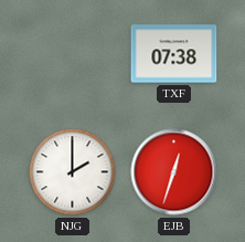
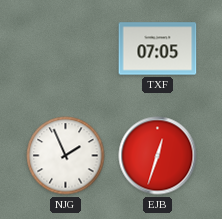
TXF: 07:38 -> 07:05 (158, 49)
NJG: 2:00 -> 1:56 (66, 156)
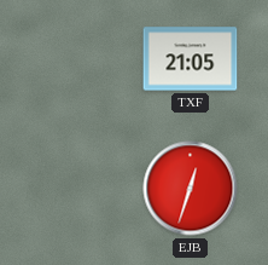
TXF: 07:05 -> 21:05 (191, 59)
NJG: 1:56 -> none (66, 156)
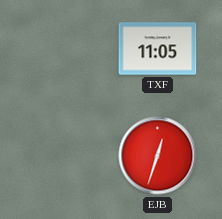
TXF: 21:05 -> 11:05 (158, 49)
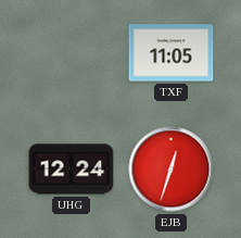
UHG: none -> 12:24 (72, 170)
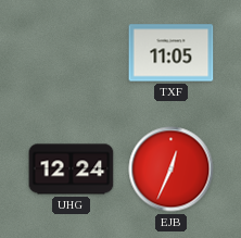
EJB: 12:33 -> 12:34 (172, 170)
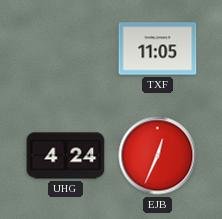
UHG: 12:24 -> 4:24 (66, 156)
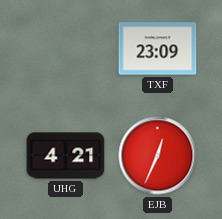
TXF: 11:05 -> 23:09 (158, 49)
UHG: 4:24 -> 4:21 (66, 156)
